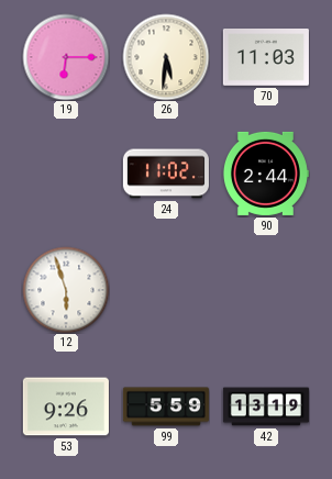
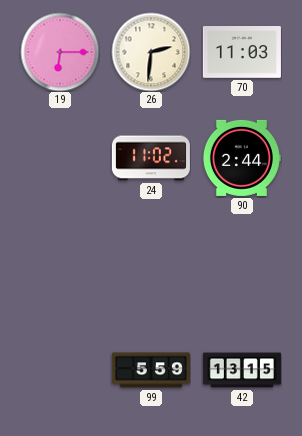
26: 5:31 -> 2:31 (151, 52)
12: 5:57 -> none (66, 290)
53: 9:26 -> none (66, 406)
42: 13:19 -> 13:15 (242, 370)
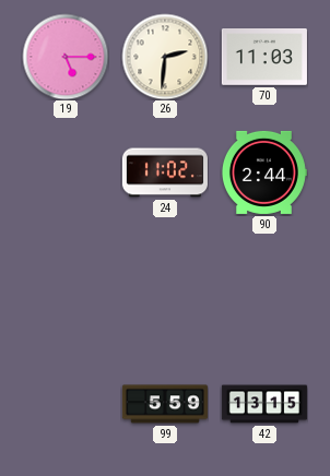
19: 6:15 -> 5:15 (66, 57)
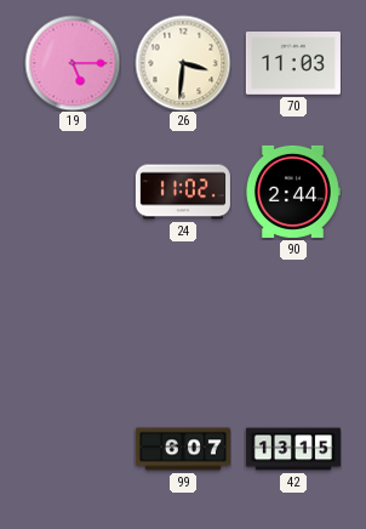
26: 2:31 -> 3:31 (183, 63)
99: 5:59 -> 6:07 (183, 449)
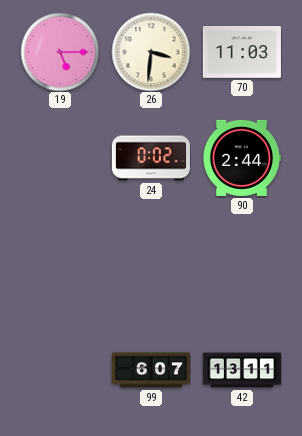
24: 11:02 -> 0:02 (151, 158)
42: 13:15 -> 13:11 (242, 370)
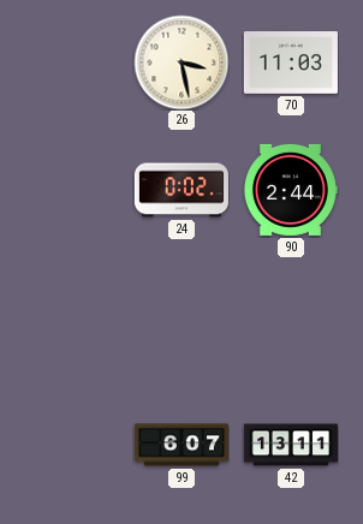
19: 5:15 -> none (60, 52)
26: 3:31 -> 3:28 (181, 62)
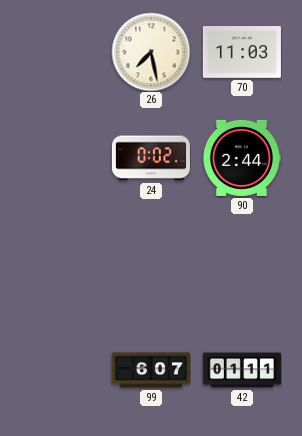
26: 3:28 -> 7:28 (151, 52)
42: 13:11 -> 01:11 (242, 370)
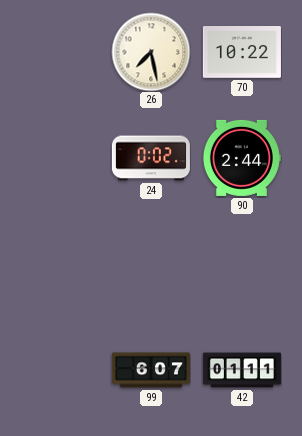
70: 11:03 -> 10:22 (242, 53)
